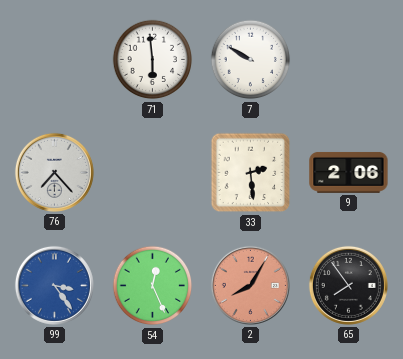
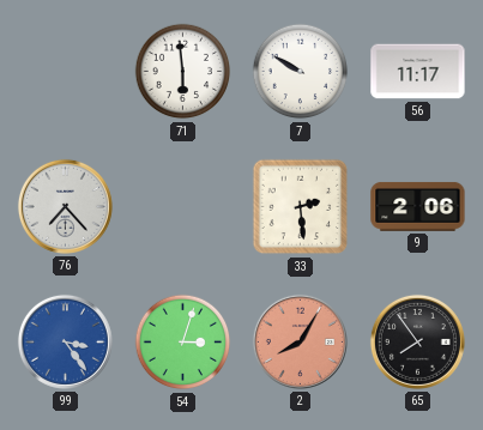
56: none -> 11:17 (418, 72)
54: 12:26 -> 3:03 (183, 343)
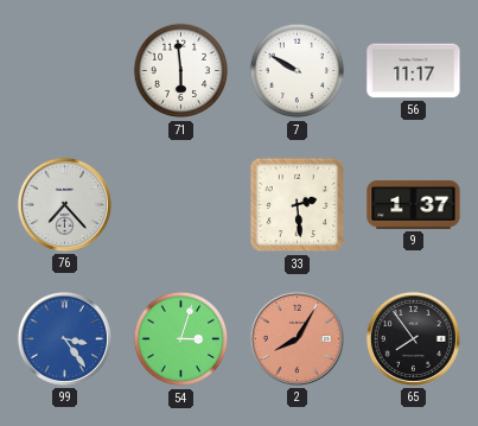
9: 2:06 -> 1:37 (414, 204)
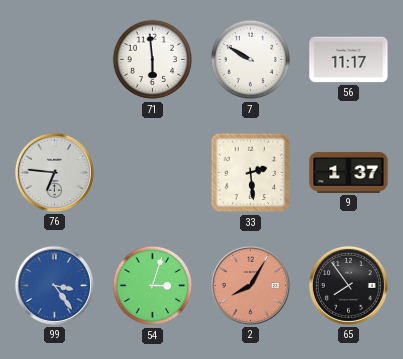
76: 7:23 -> 6:46 (54, 172)
